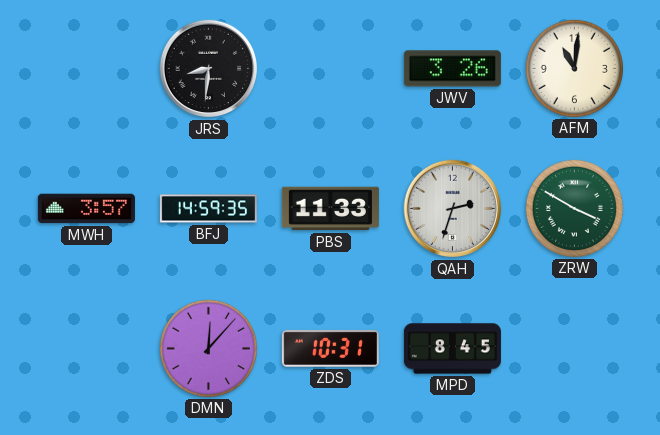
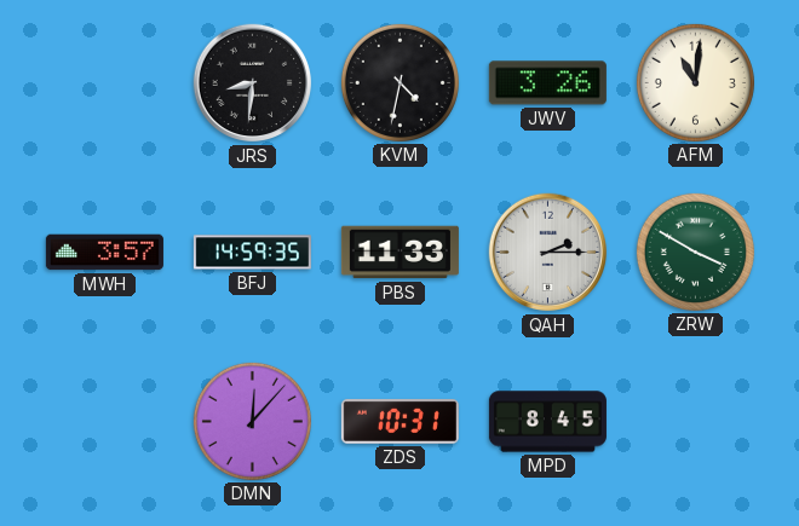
KVM: none -> 4:32 (399, 82)
QAH: 2:33 -> 2:15 (548, 253)
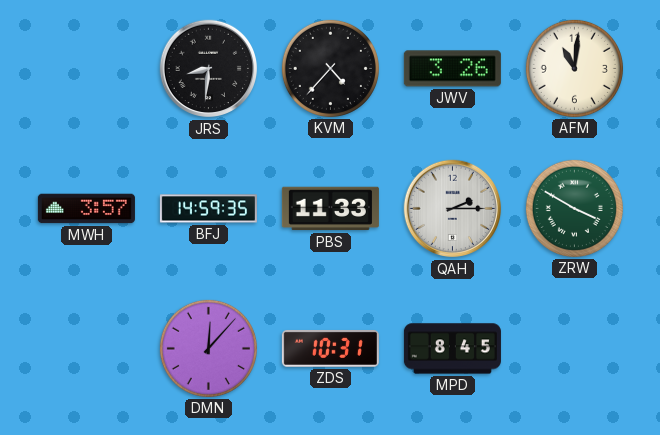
KVM: 4:32 -> 4:37 (330, 68)
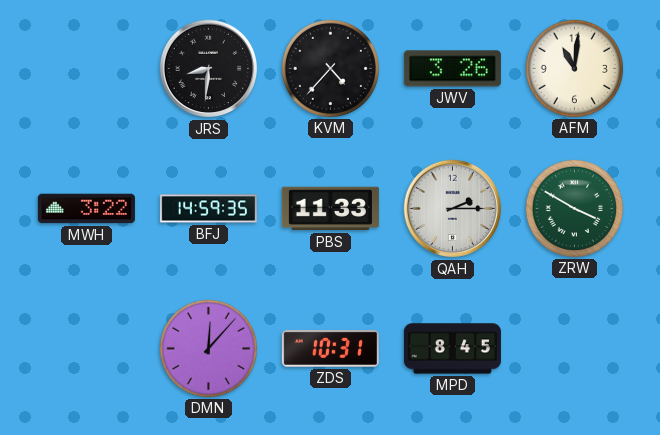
MWH: 3:57 -> 3:22 (86, 209)
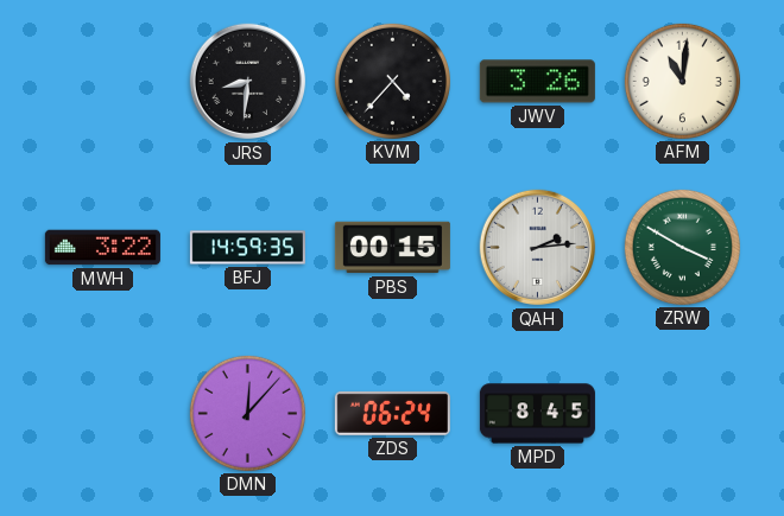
PBS: 11:33 -> 00:15 (392, 248)
QAH: 2:15 -> 2:14 (538, 248)
ZDS: 10:31 -> 06:24 (392, 413)
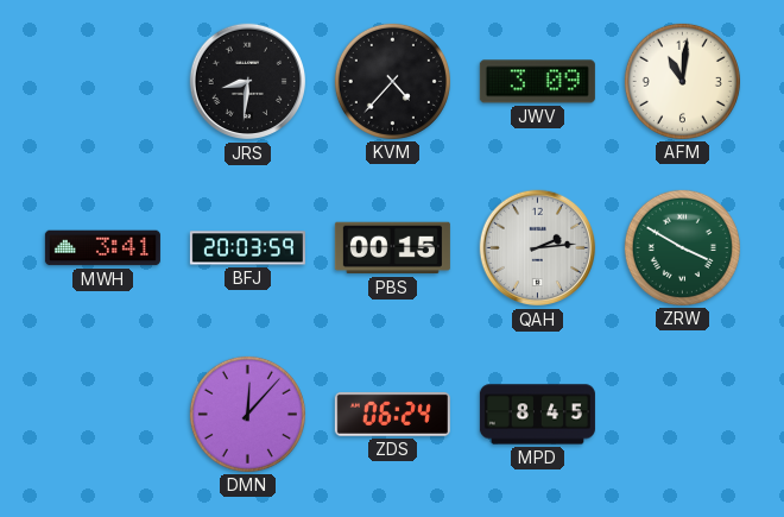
JWV: 3:26 -> 3:09 (537, 82)
MWH: 3:22 -> 3:41 (102, 248)
BFJ: 14:59 -> 20:03 (247, 248)
